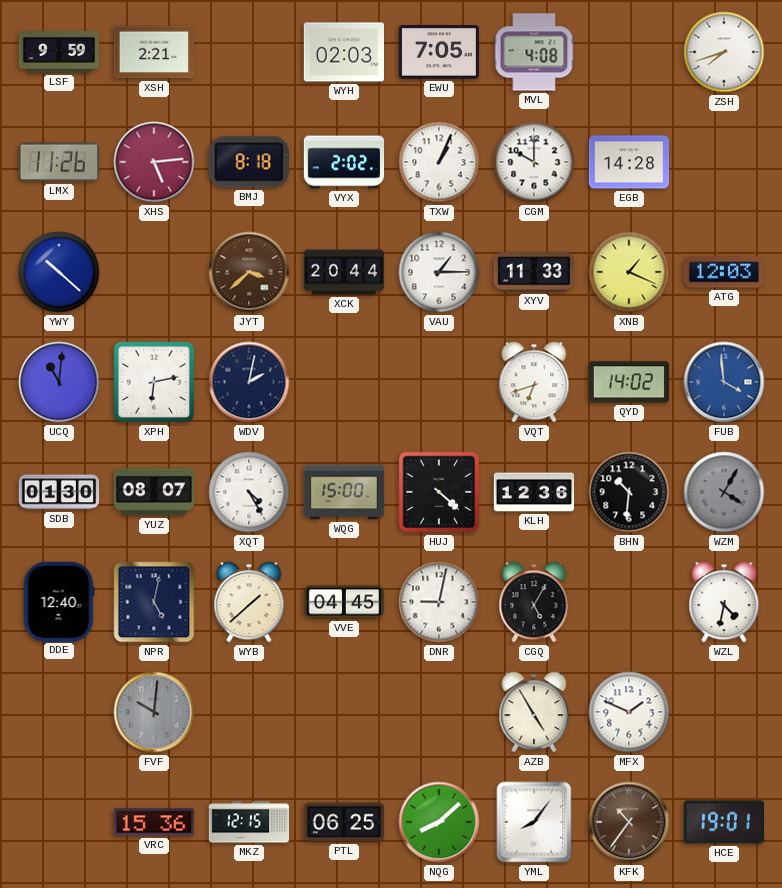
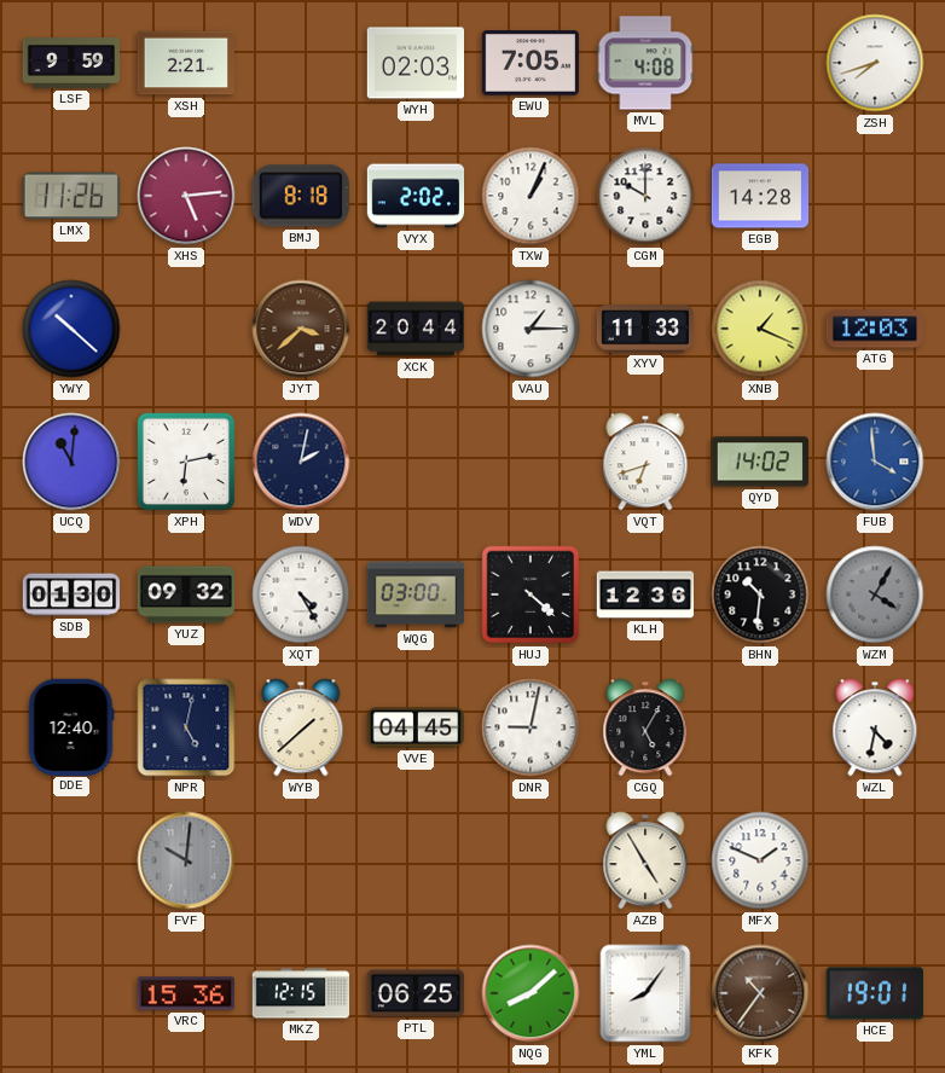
YUZ: 08:07 -> 09:32 (186, 594)
WQG: 15:00 -> 03:00 (416, 594)
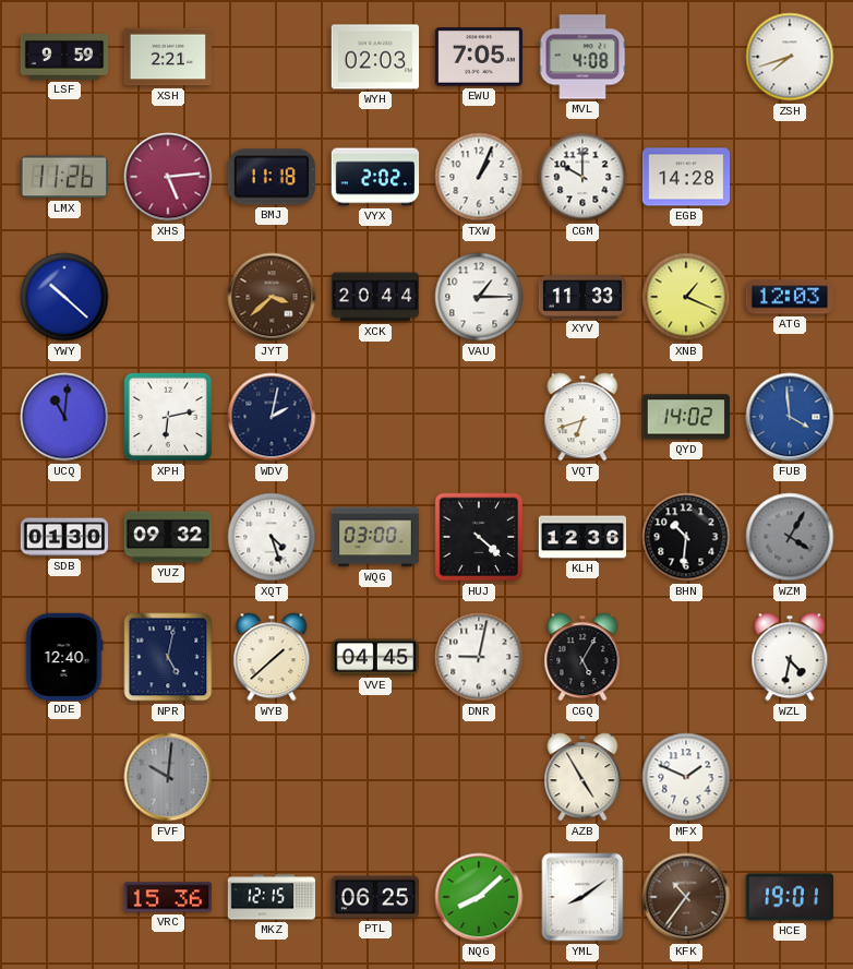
BMJ: 8:18 -> 11:18 (272, 177)
XQT: 4:25 -> 4:27 (272, 537)
YML: 8:06 -> 8:09 (582, 897)
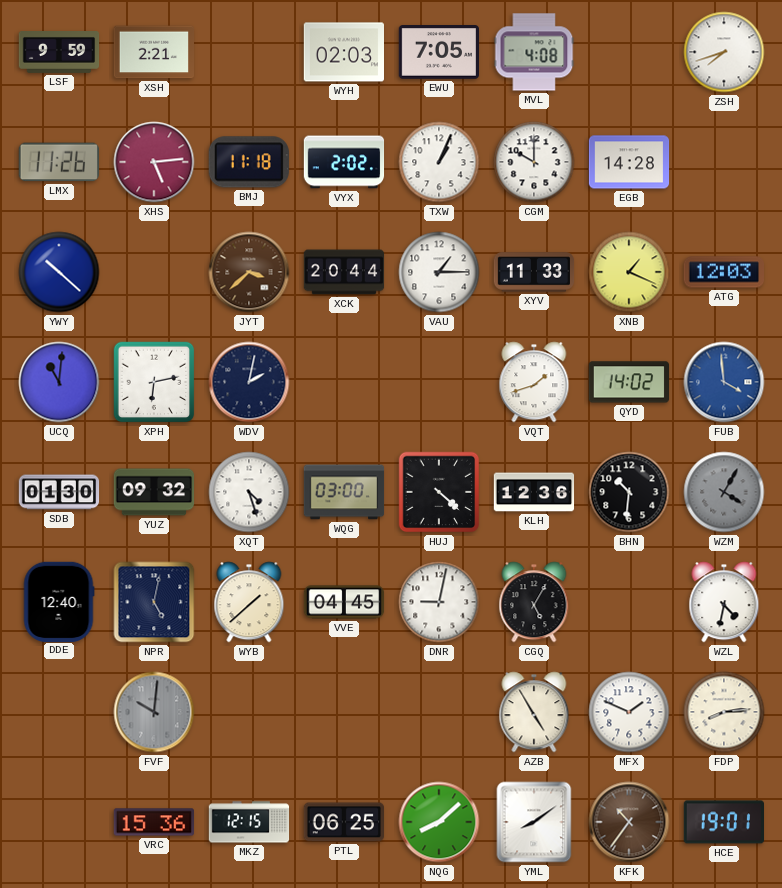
VQT: 6:42 -> 1:42 (534, 382)
FDP: none -> 8:14 (724, 712)
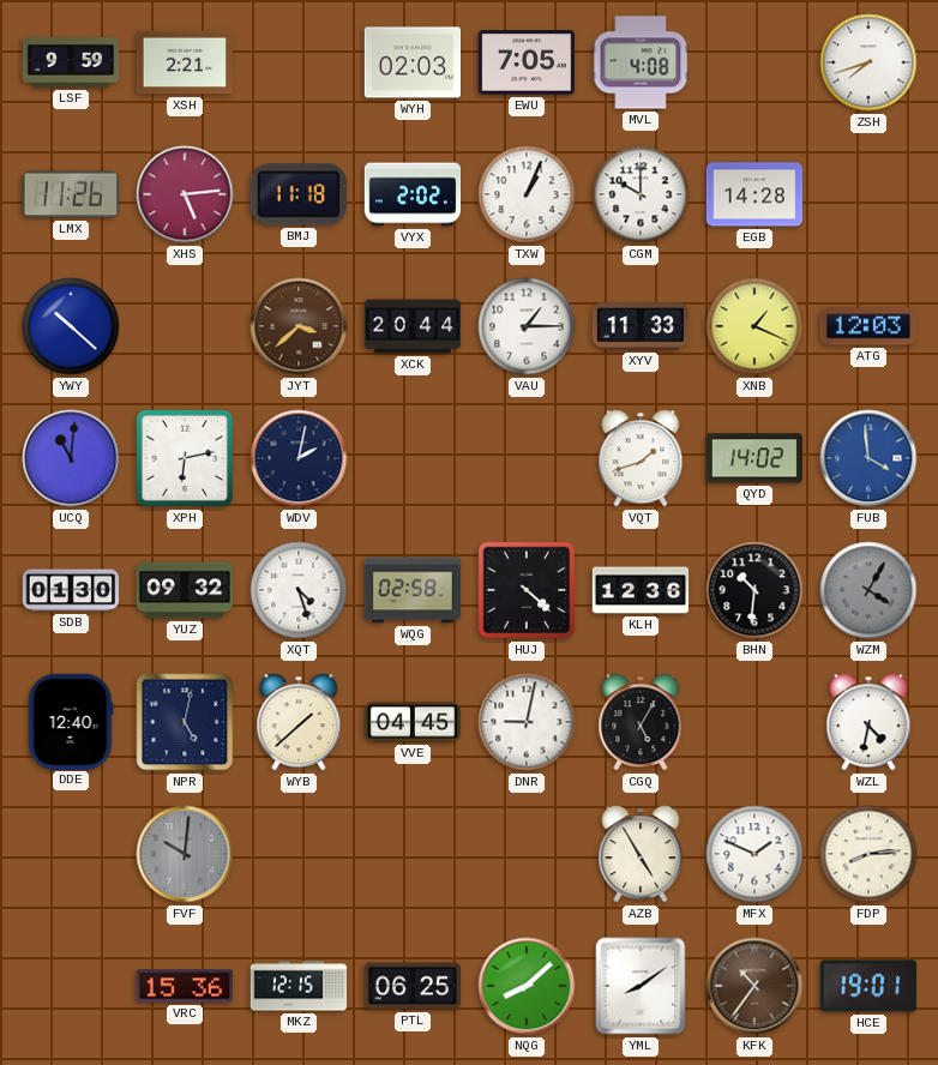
WQG: 03:00 -> 02:58 (413, 590)
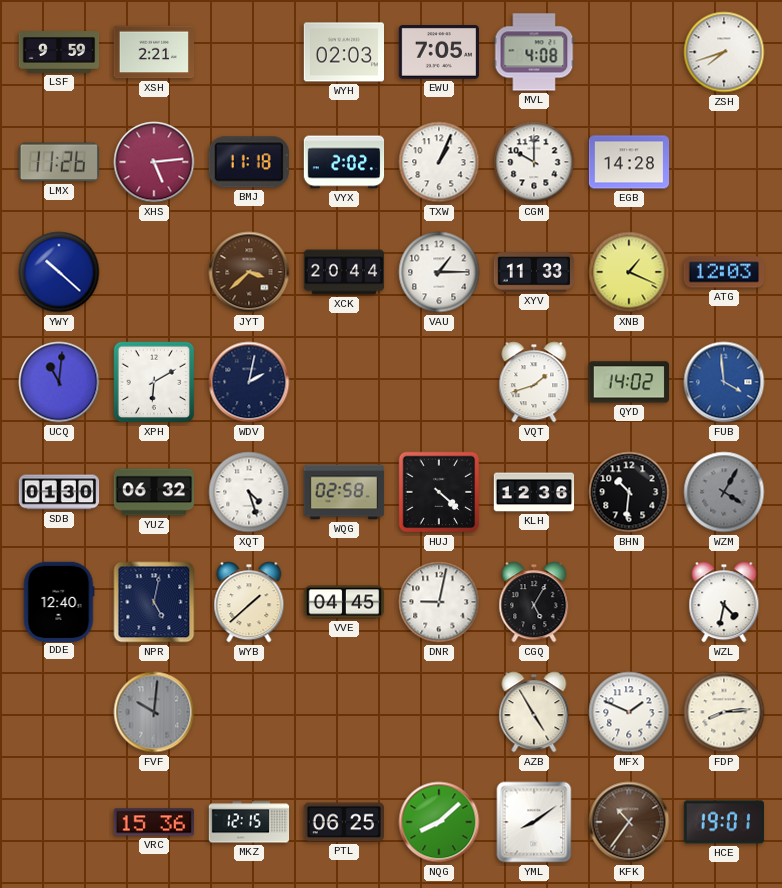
XPH: 6:13 -> 6:10 (154, 382)
YUZ: 09:32 -> 06:32 (154, 492)
